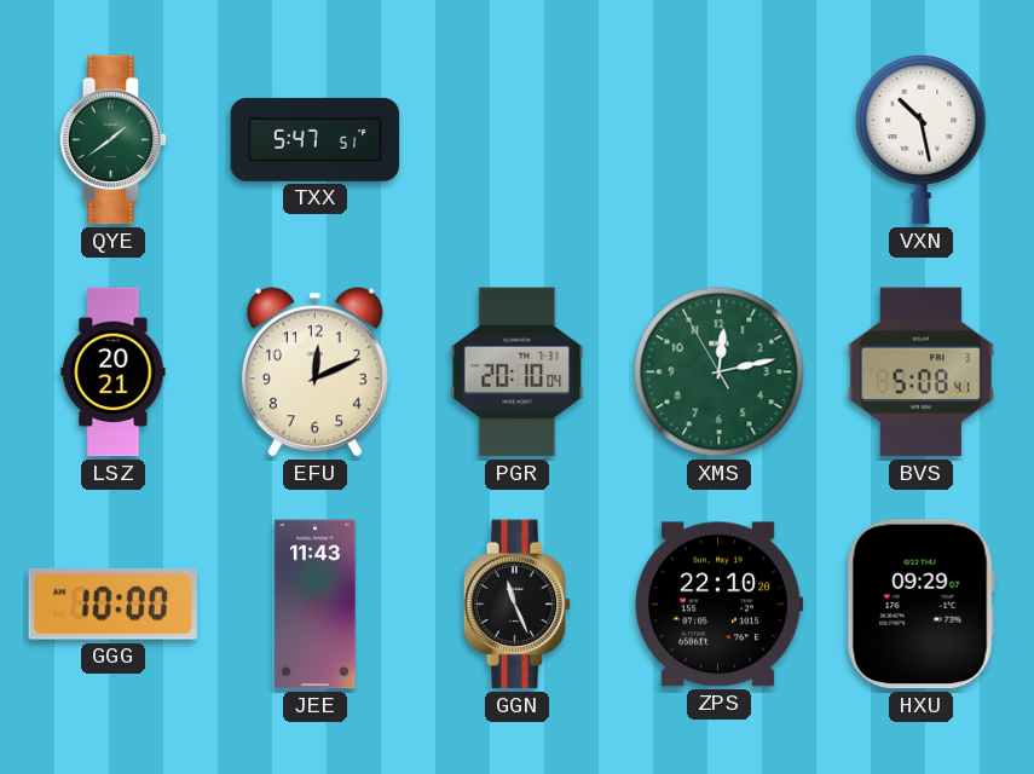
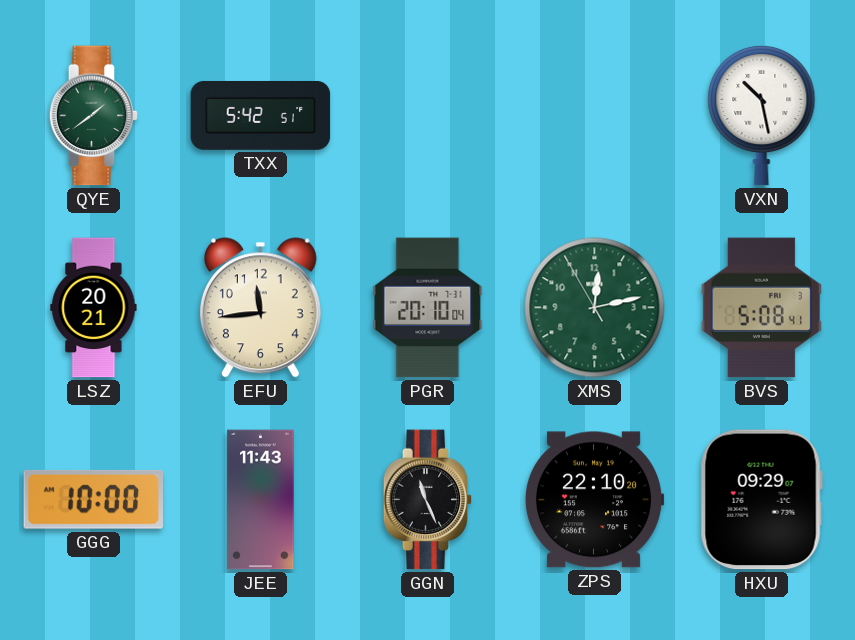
TXX: 5:47 -> 5:42 (261, 115)
EFU: 12:11 -> 11:44 (260, 308)
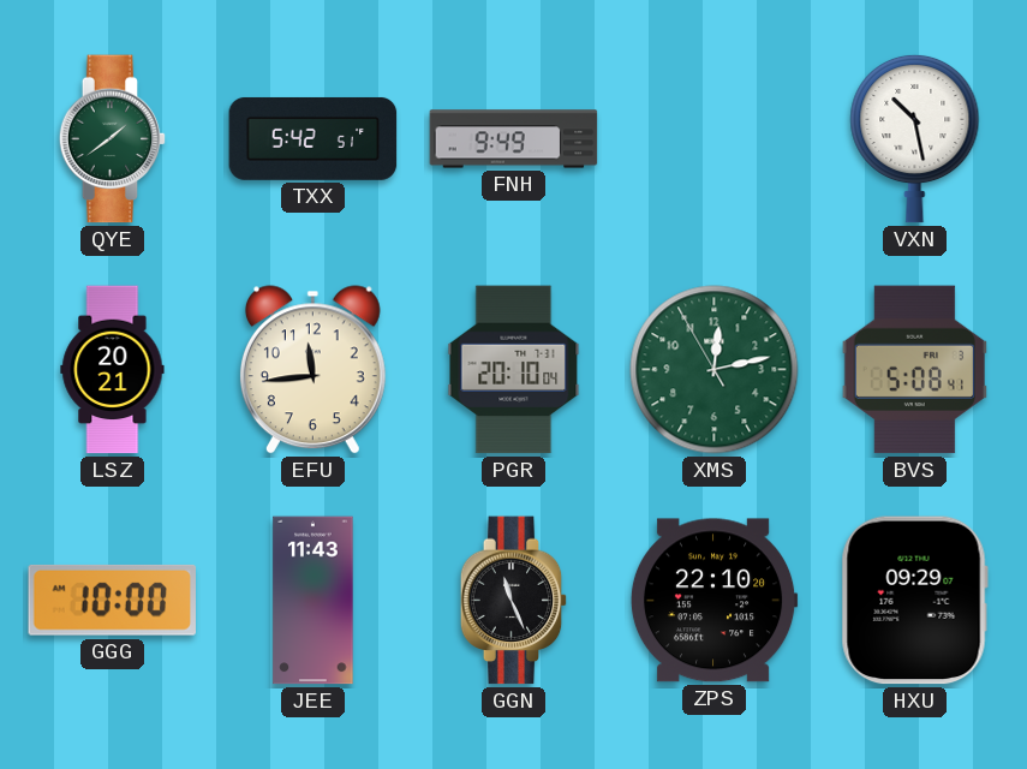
FNH: none -> 9:49 (514, 139)
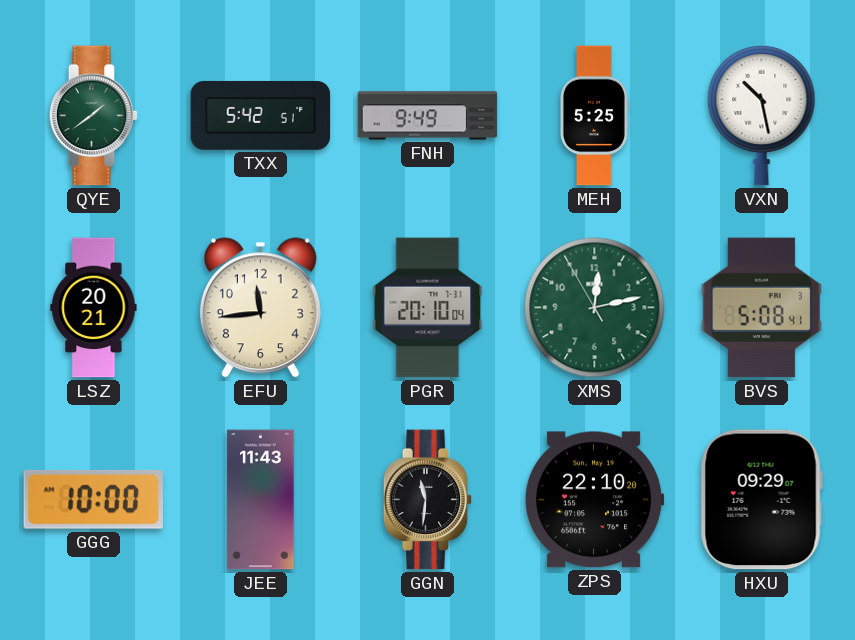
MEH: none -> 5:25 (594, 116)
GGN: 11:26 -> 11:31 (428, 500)
